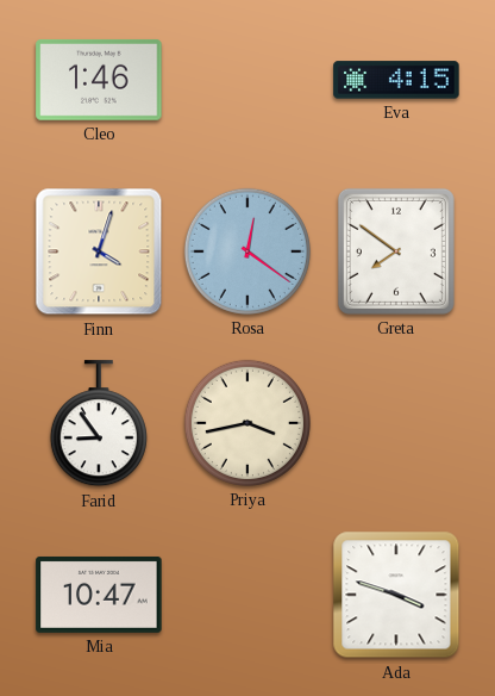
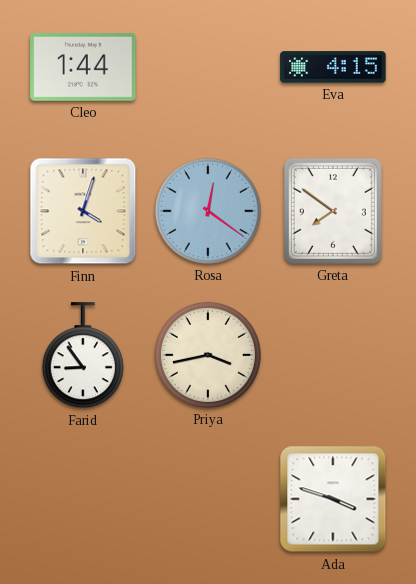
Cleo: 1:46 -> 1:44 (83, 67)
Mia: 10:47 -> none (99, 595)
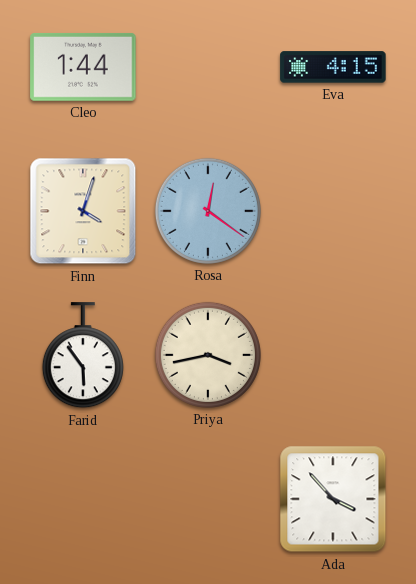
Greta: 7:51 -> none (333, 211)
Farid: 8:54 -> 5:54 (83, 356)
Ada: 3:48 -> 3:53 (333, 499)
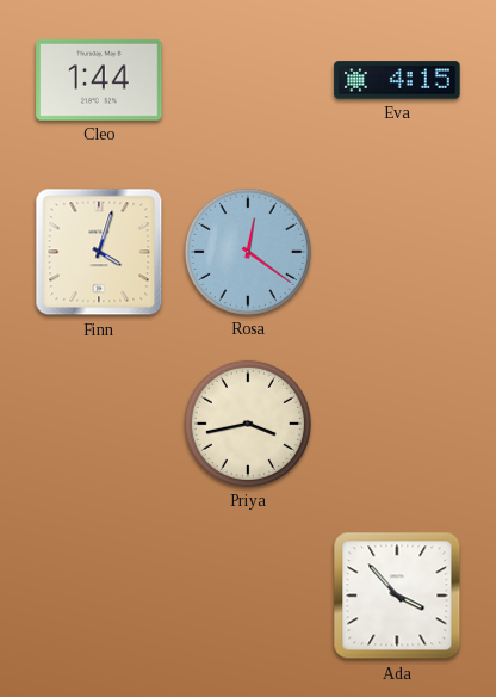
Farid: 5:54 -> none (83, 356)
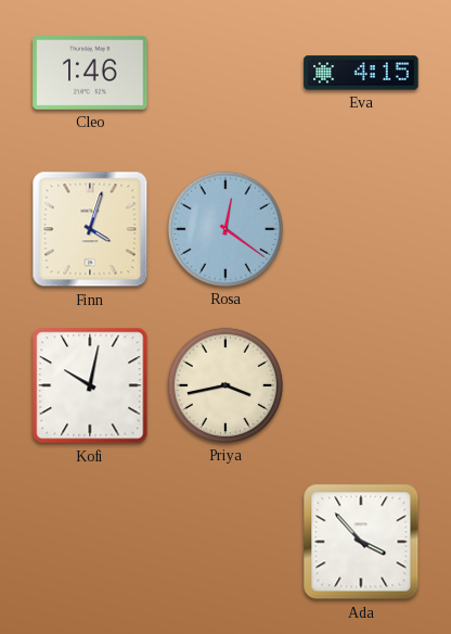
Cleo: 1:44 -> 1:46 (90, 73)
Kofi: none -> 10:02 (90, 385)
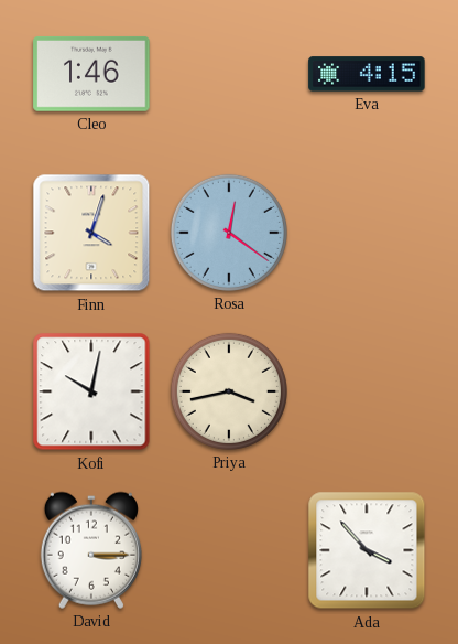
David: none -> 3:15 (91, 550)
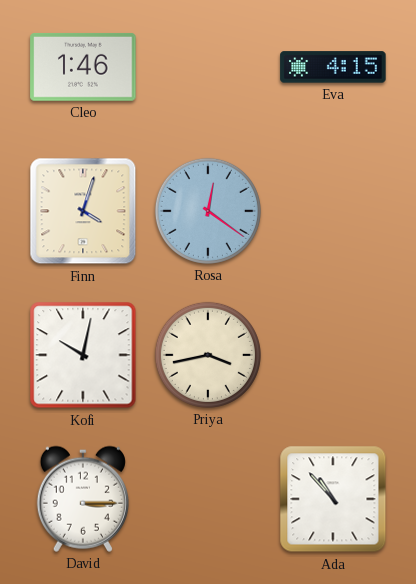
Ada: 3:53 -> 10:53 (333, 499)
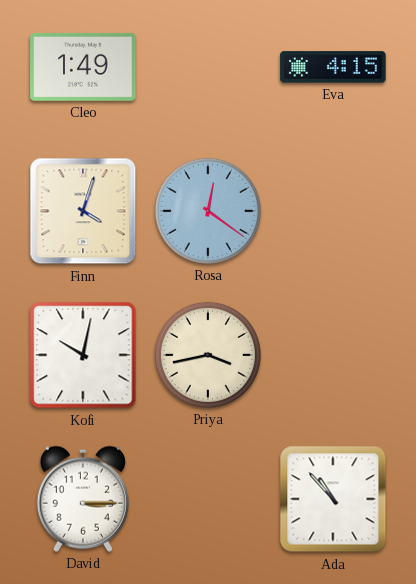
Cleo: 1:46 -> 1:49 (83, 67)
